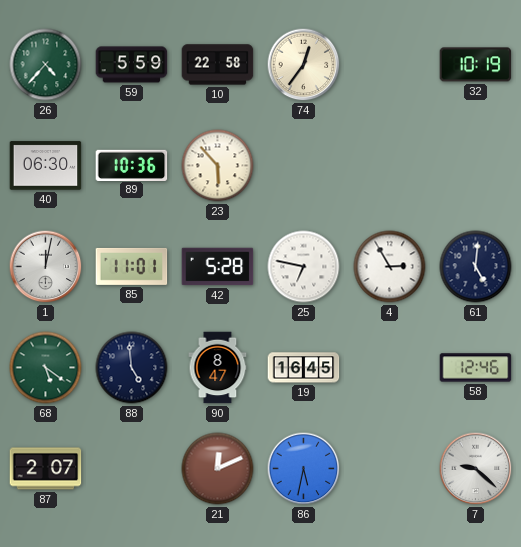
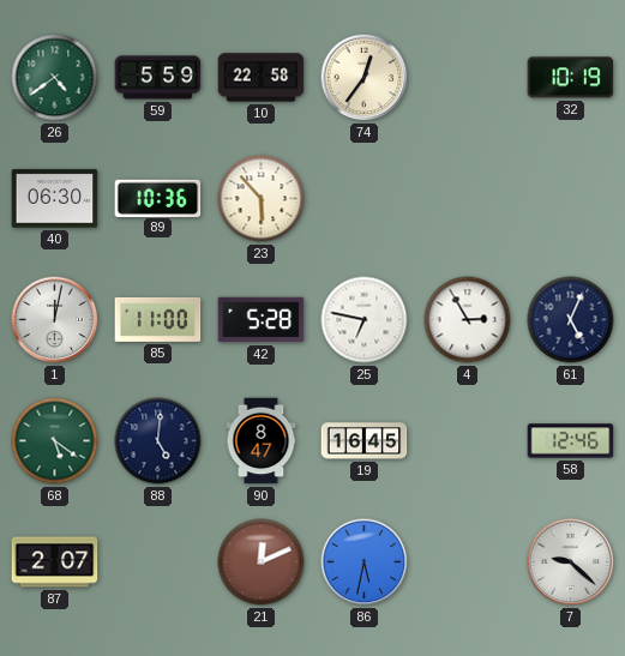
26: 4:37 -> 4:39 (55, 78)
85: 11:01 -> 11:00 (158, 319)
61: 5:01 -> 5:04 (571, 320)
88: 4:59 -> 5:01 (158, 441)
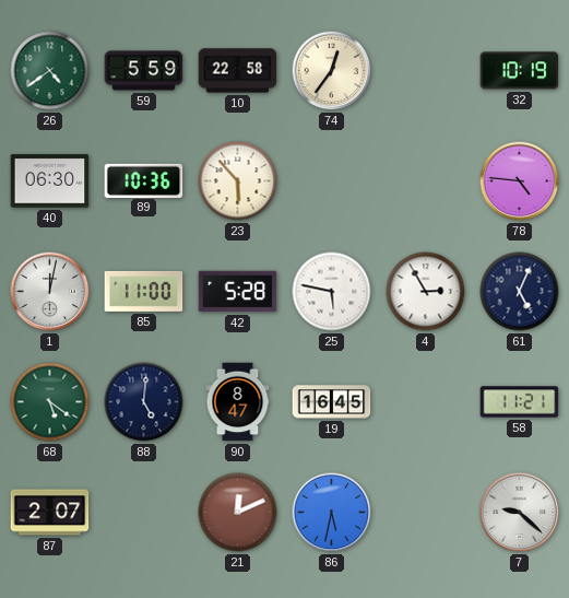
78: none -> 4:46 (520, 181)
25: 6:47 -> 5:47 (332, 292)
58: 12:46 -> 11:21 (520, 402)
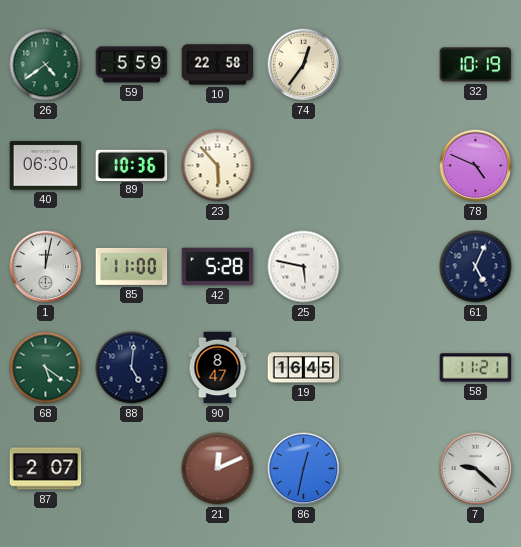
78: 4:46 -> 4:49 (476, 166)
4: 2:55 -> none (426, 292)
86: 5:32 -> 12:32 (304, 469)
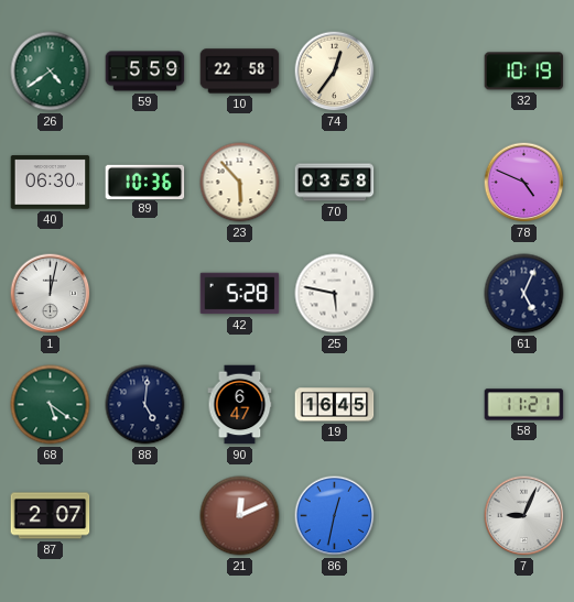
70: none -> 03:58 (335, 183)
85: 11:00 -> none (132, 266)
90: 8:47 -> 6:47 (240, 405)
7: 9:22 -> 9:04 (524, 516)
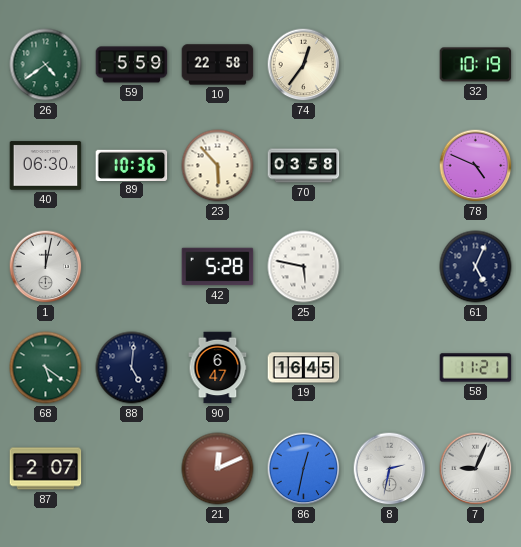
8: none -> 2:32 (390, 469)
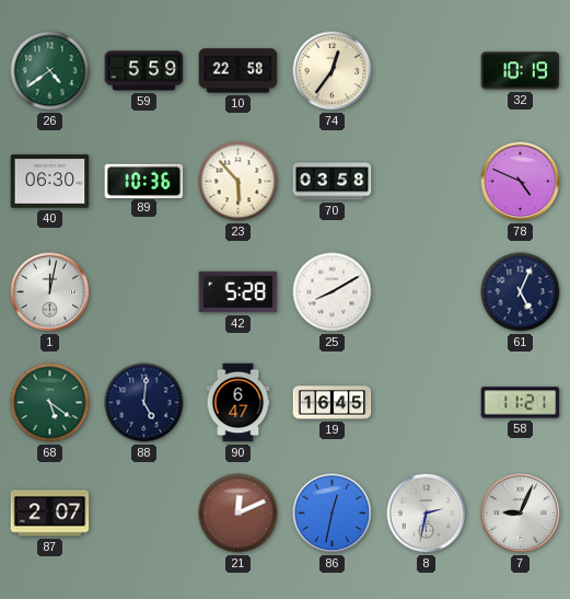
25: 5:47 -> 8:10 (333, 292)
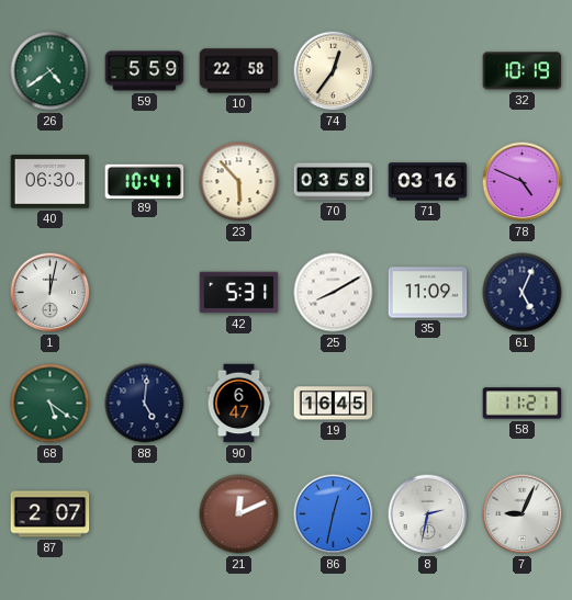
89: 10:36 -> 10:41 (145, 181)
71: none -> 03:16 (428, 182)
42: 5:28 -> 5:31 (239, 293)
35: none -> 11:09 (428, 293)
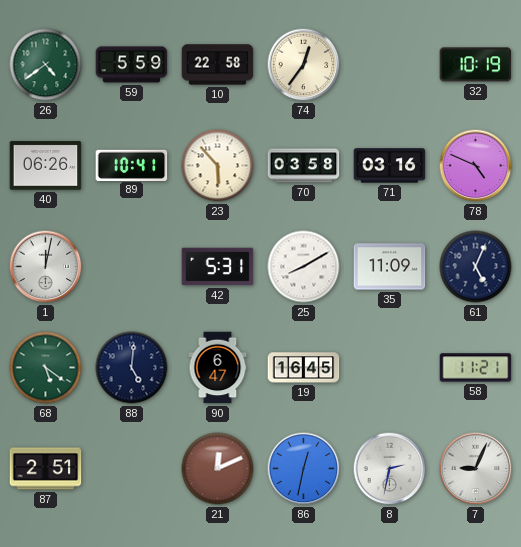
40: 06:30 -> 06:26 (46, 166)
87: 2:07 -> 2:51 (46, 469)
